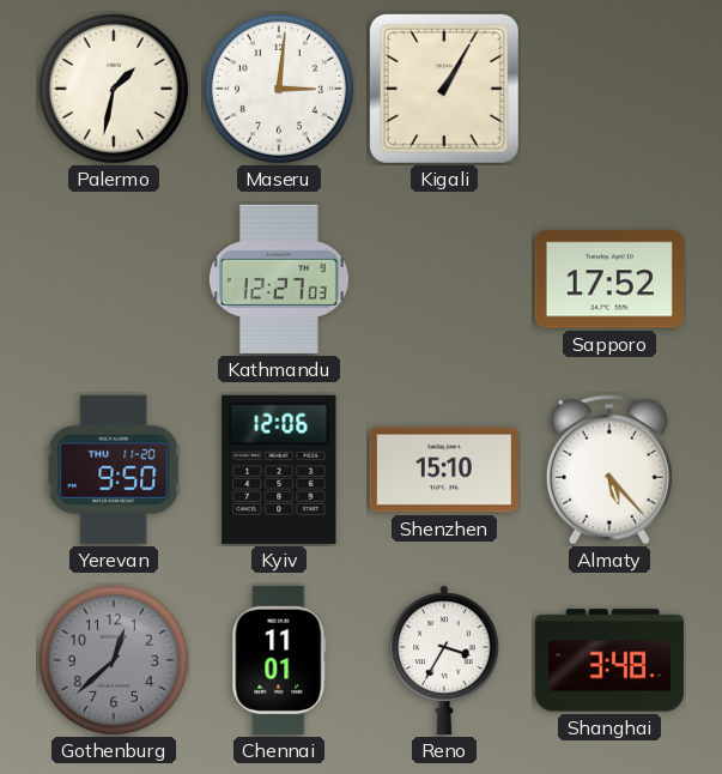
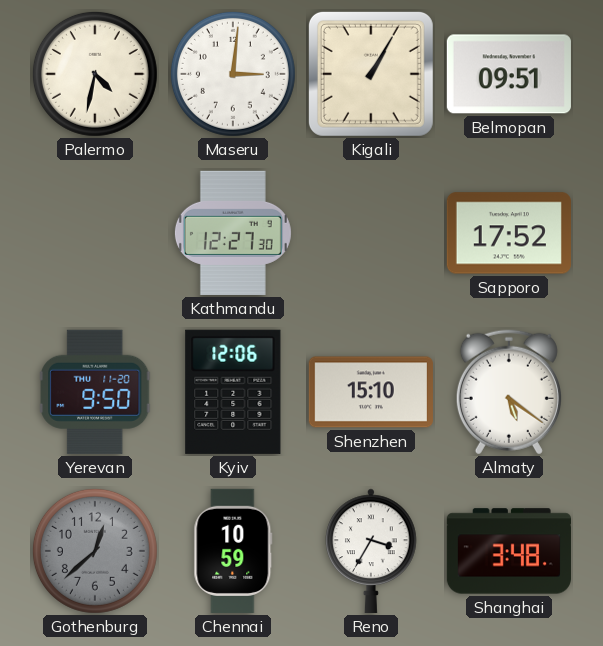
Palermo: 1:32 -> 4:32 (95, 74)
Belmopan: none -> 09:51 (509, 74)
Kathmandu: 12:27:03 -> 12:27:30 (233, 233)
Almaty: 5:23 -> 5:21 (509, 392)
Chennai: 11:01 -> 10:59 (233, 551)
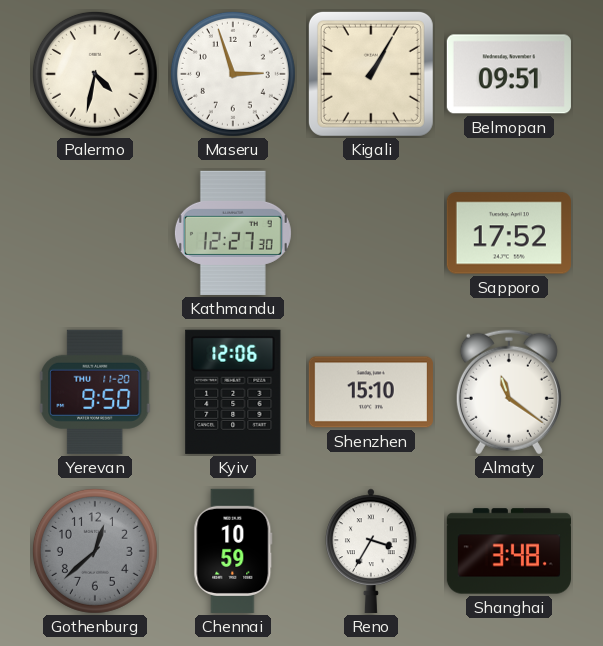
Maseru: 3:01 -> 2:57 (233, 74)
Almaty: 5:21 -> 11:21 (509, 392)
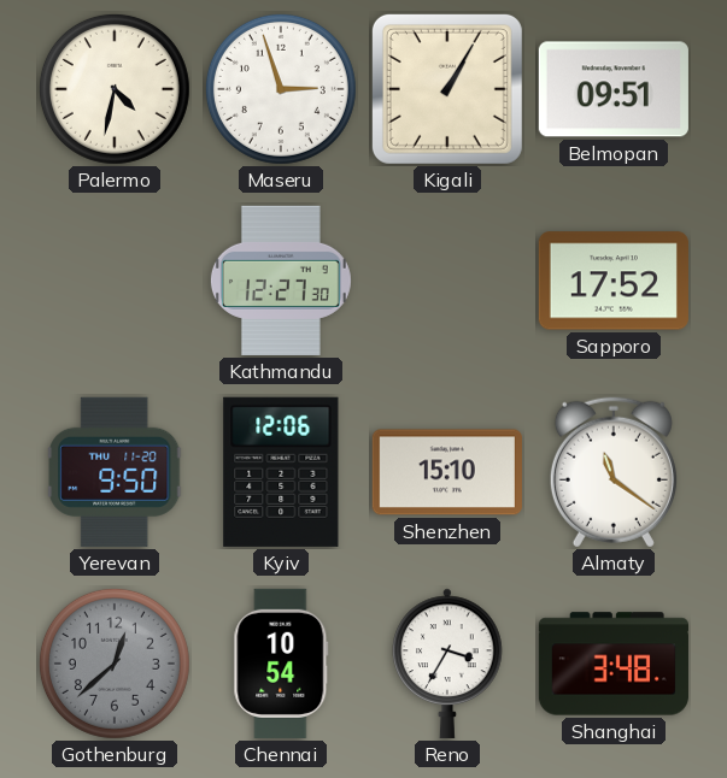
Chennai: 10:59 -> 10:54 (281, 664)
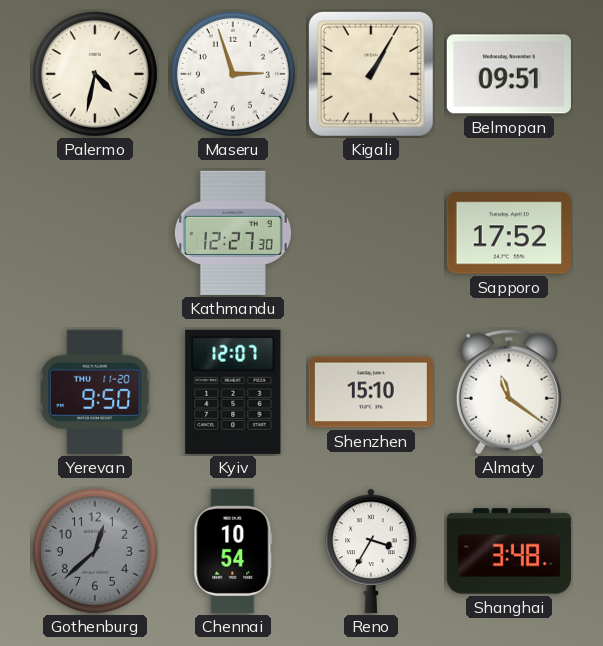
Kyiv: 12:06 -> 12:07 (233, 392)
